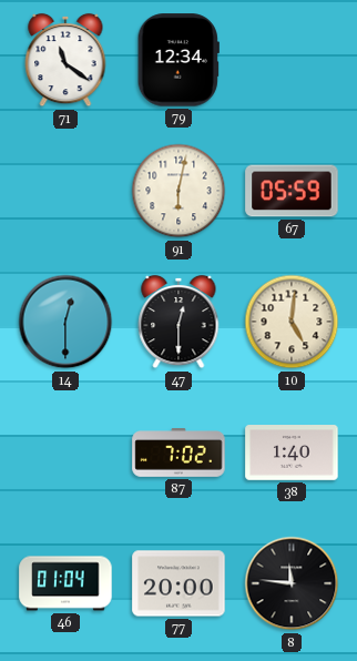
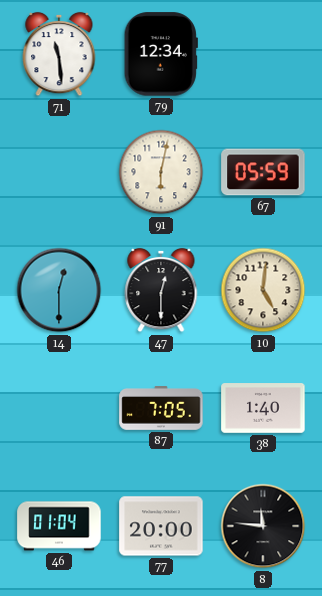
71: 11:21 -> 11:29 (59, 54)
87: 7:02 -> 7:05 (161, 409)
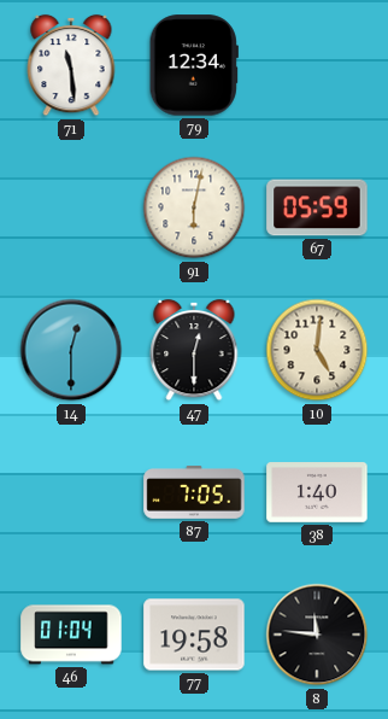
77: 20:00 -> 19:58 (194, 635)
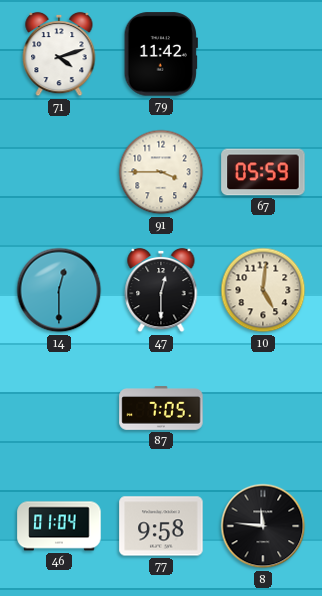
71: 11:29 -> 4:12 (59, 54)
79: 12:34 -> 11:42 (161, 54)
91: 6:02 -> 3:45 (161, 172)
38: 1:40 -> none (317, 492)
77: 19:58 -> 9:58 (161, 526)
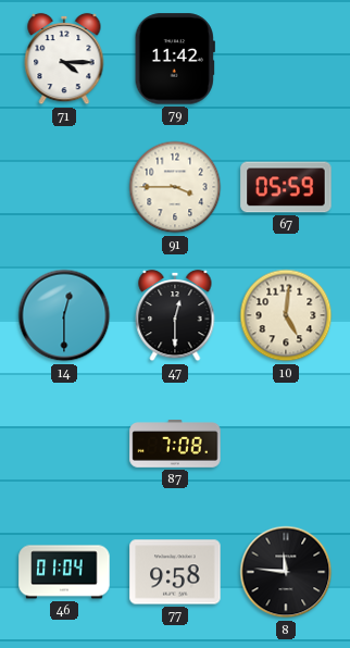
71: 4:12 -> 4:15 (64, 59)
87: 7:05 -> 7:08 (175, 445)
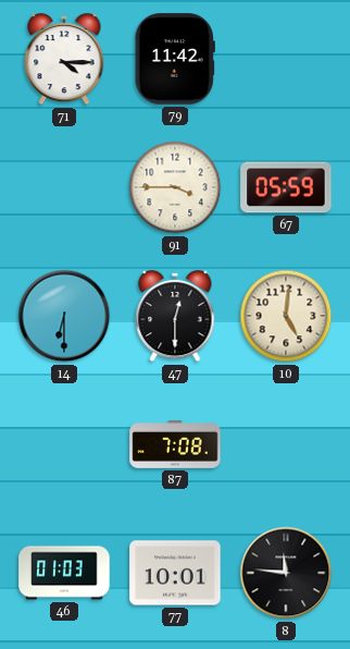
14: 12:30 -> 6:30 (64, 316)
46: 01:04 -> 01:03 (64, 573)
77: 9:58 -> 10:01 (175, 573)
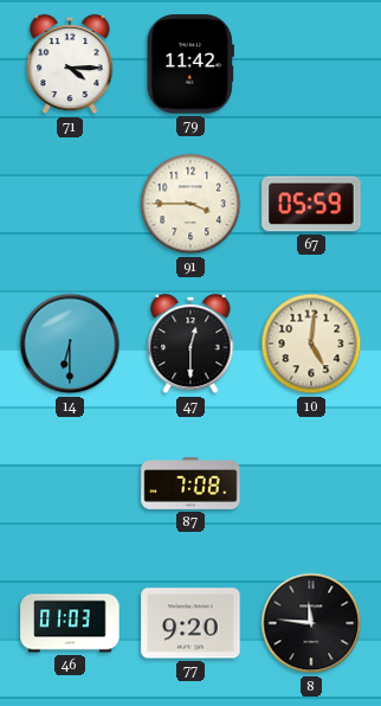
77: 10:01 -> 9:20 (190, 623)
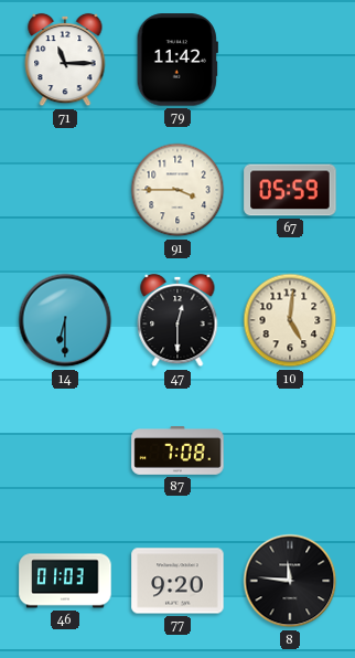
71: 4:15 -> 11:15 (65, 60)
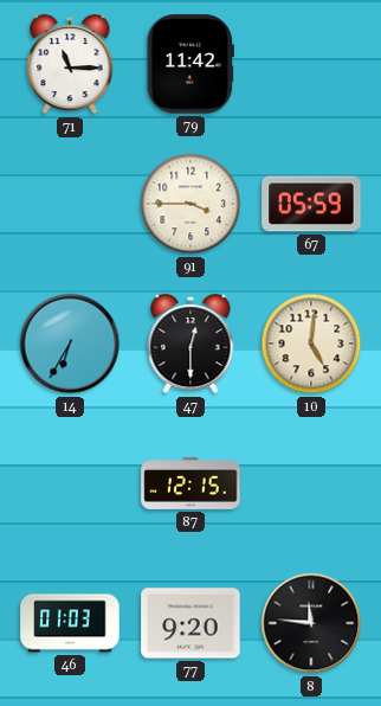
14: 6:30 -> 6:35 (70, 344)
87: 7:08 -> 12:15 (190, 484)
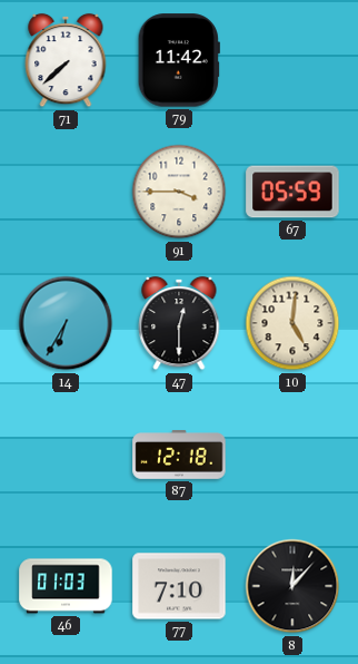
71: 11:15 -> 7:38 (66, 60)
87: 12:15 -> 12:18 (179, 456)
77: 9:20 -> 7:10 (179, 586)
8: 11:46 -> 12:07 (292, 586)
